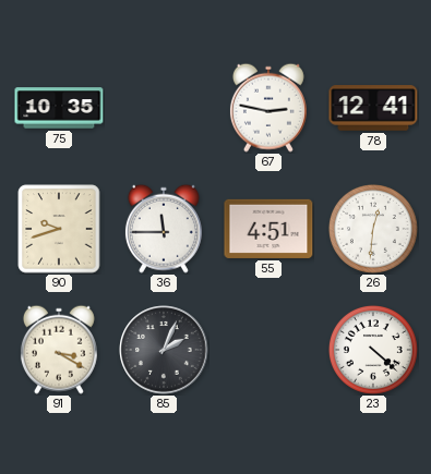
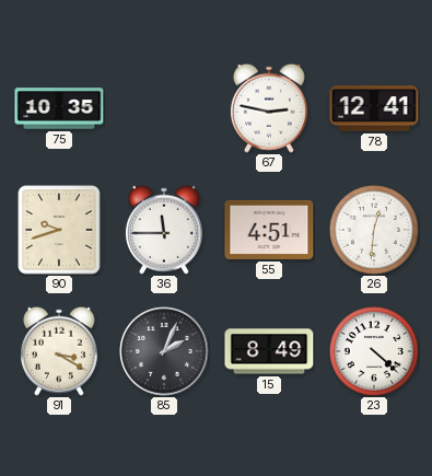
15: none -> 8:49 (269, 351)
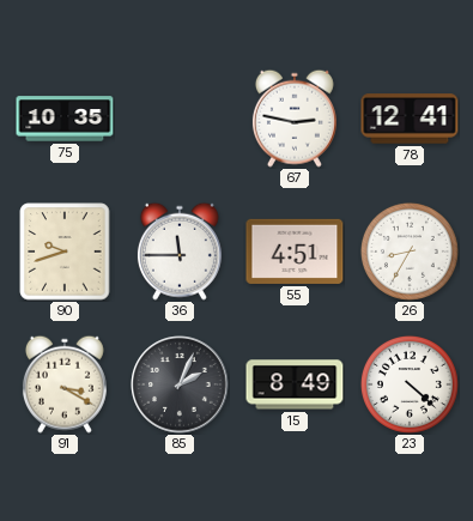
26: 12:31 -> 8:35 (410, 252)
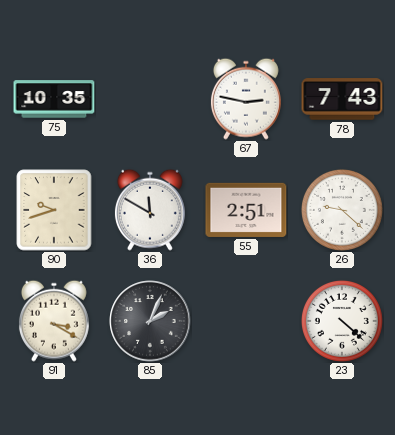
78: 12:41 -> 7:43 (342, 99)
36: 11:45 -> 11:50 (150, 210)
55: 4:51 -> 2:51 (246, 210)
26: 8:35 -> 9:22 (342, 210)
15: 8:49 -> none (295, 384)
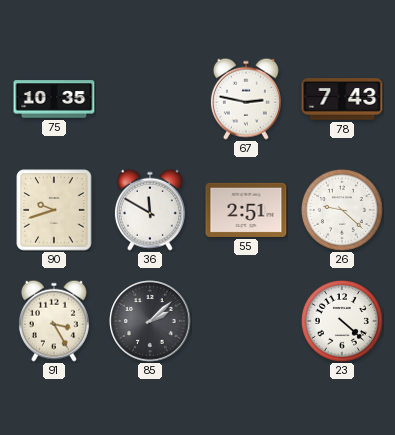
91: 3:20 -> 3:25 (54, 321)
85: 2:04 -> 2:08 (150, 321)
